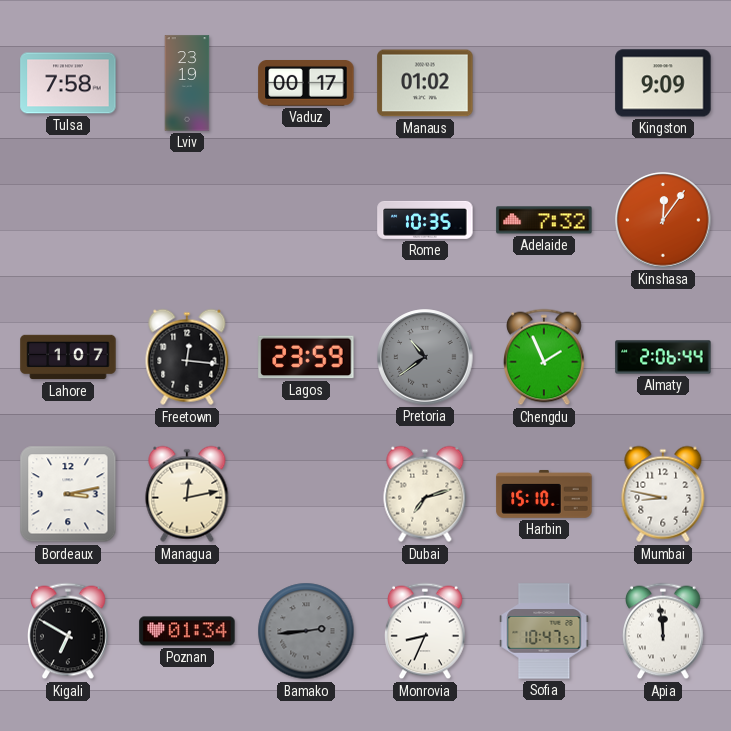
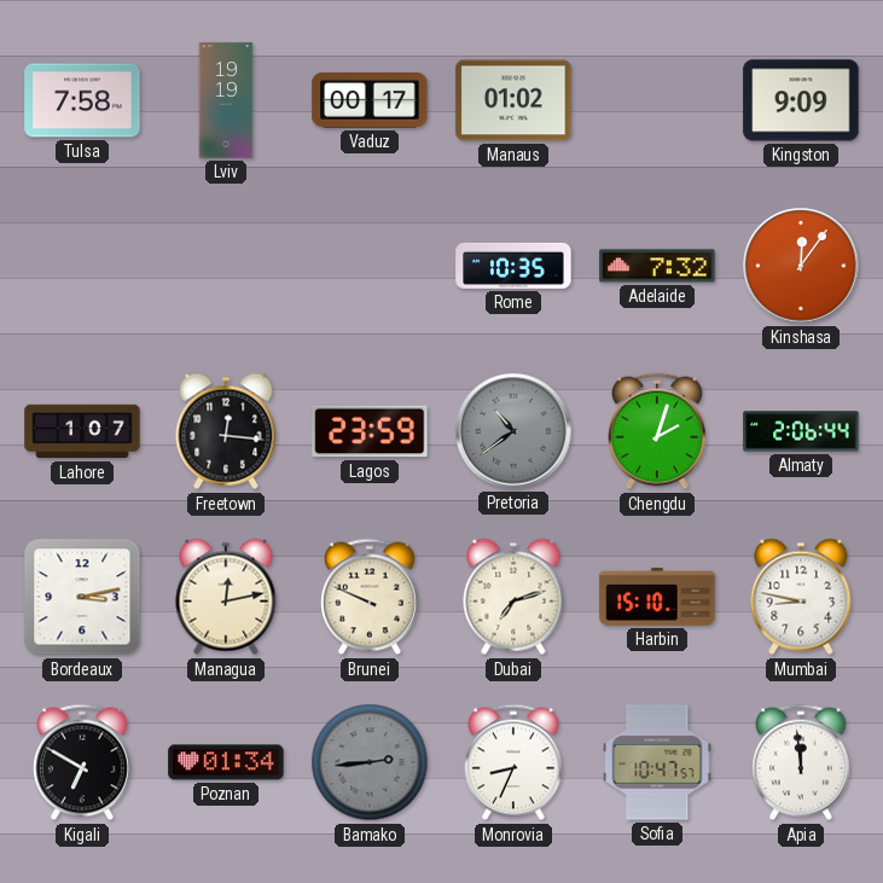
Lviv: 23:19 -> 19:19 (226, 100)
Chengdu: 1:56 -> 2:03 (658, 431)
Brunei: none -> 9:49 (371, 597)
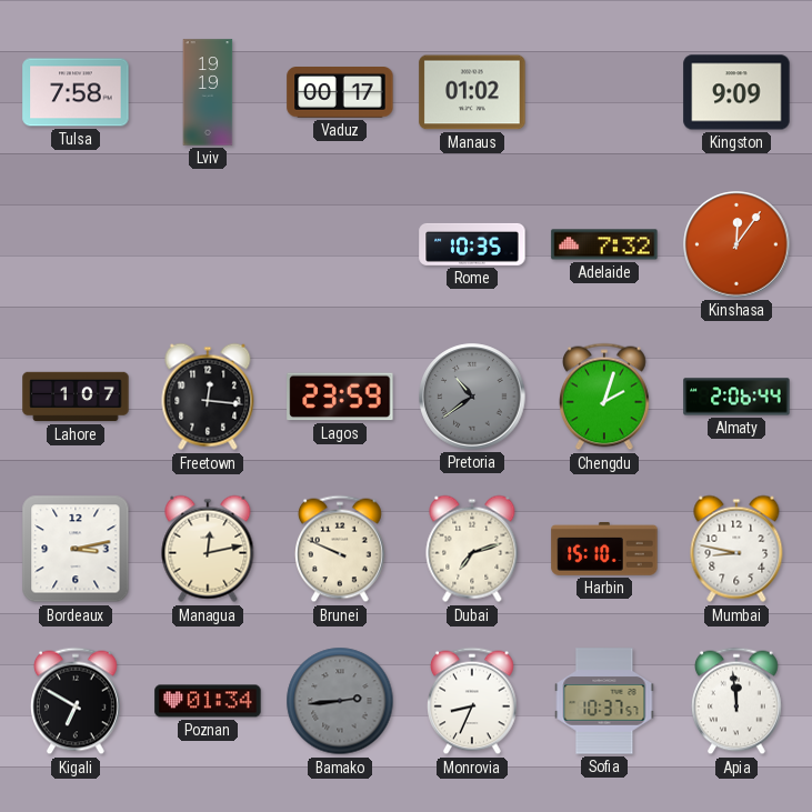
Sofia: 10:47 -> 10:37 (604, 701)
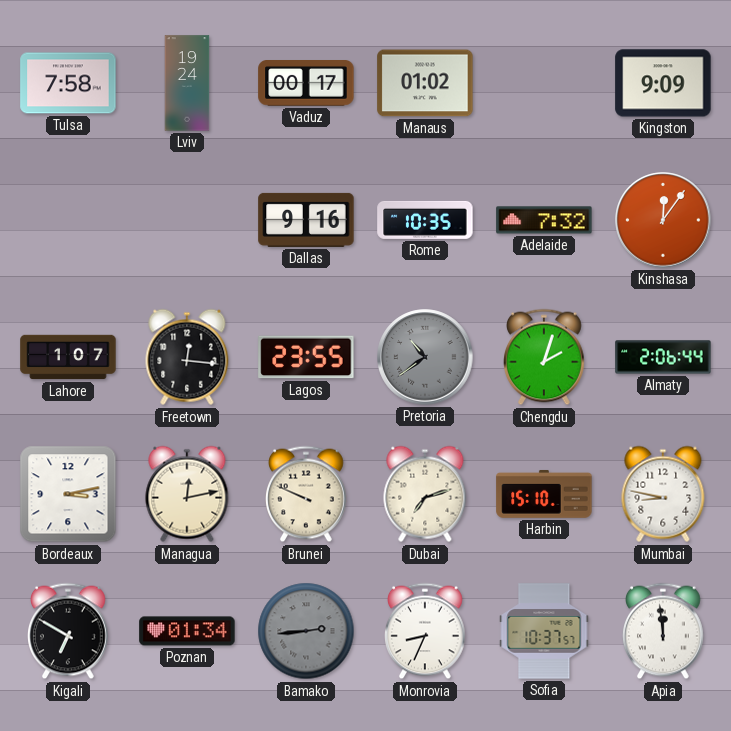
Lviv: 19:19 -> 19:24 (187, 83)
Dallas: none -> 9:16 (306, 220)
Lagos: 23:59 -> 23:55 (306, 357)
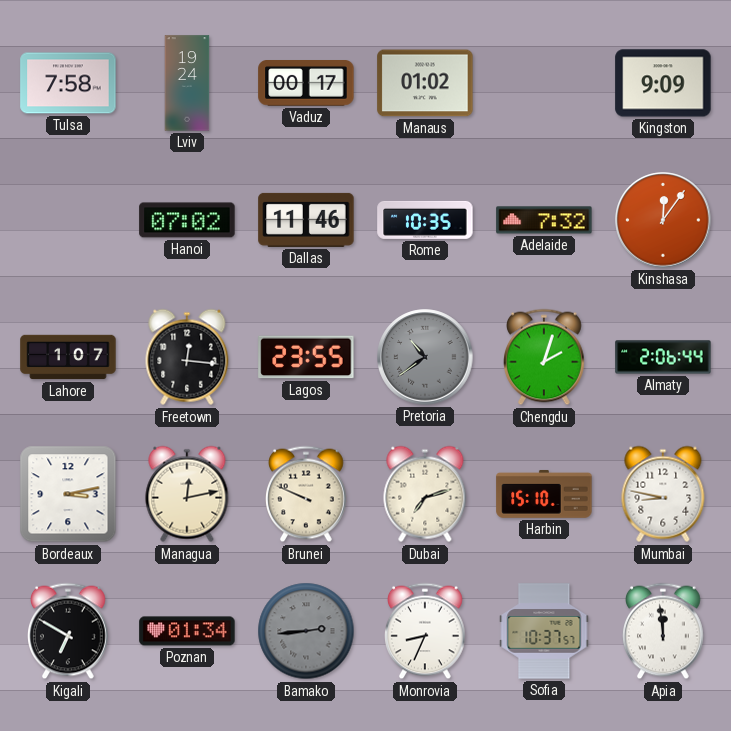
Hanoi: none -> 07:02 (187, 220)
Dallas: 9:16 -> 11:46 (306, 220)
